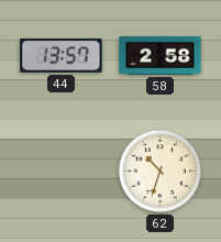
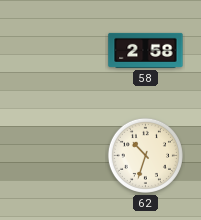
44: 13:57 -> none (62, 56)
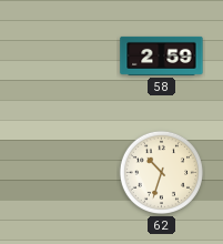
58: 2:58 -> 2:59 (162, 55)
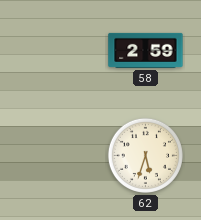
62: 10:33 -> 5:33 (145, 155)
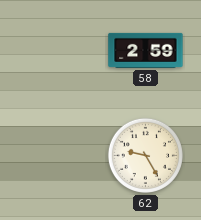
62: 5:33 -> 9:25 (145, 155)
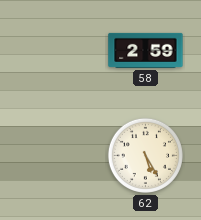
62: 9:25 -> 5:25 (145, 155)
